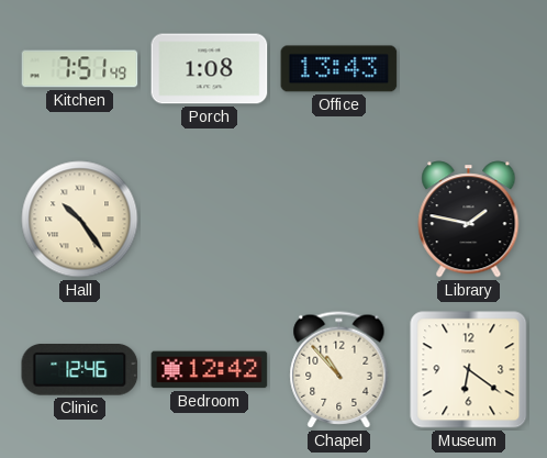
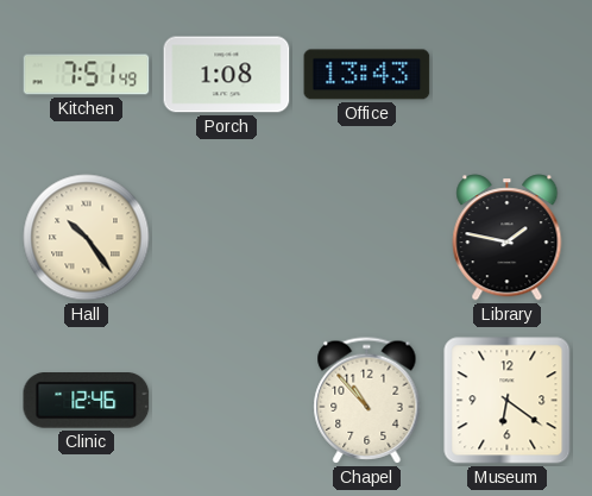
Bedroom: 12:42 -> none (210, 370)
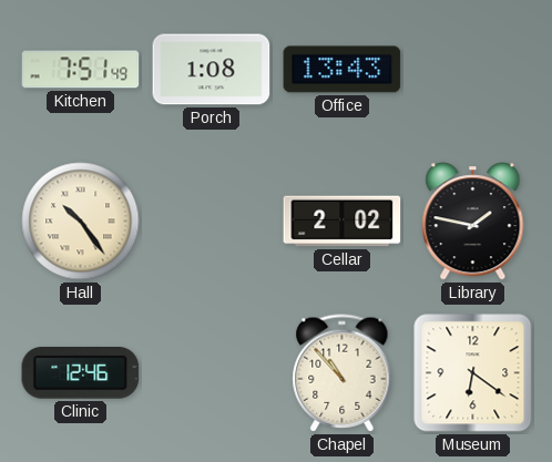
Cellar: none -> 2:02 (343, 222)
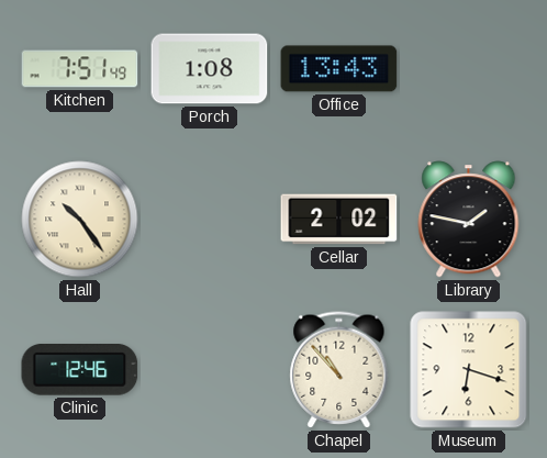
Museum: 6:21 -> 6:18 (469, 370)
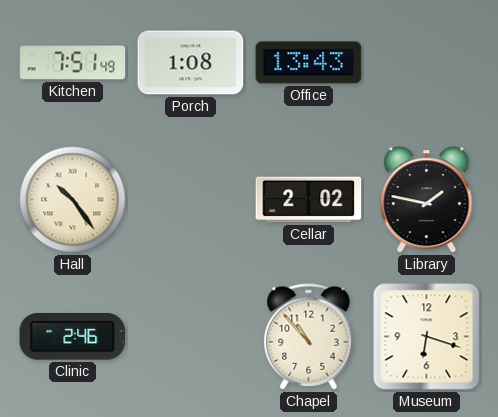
Clinic: 12:46 -> 2:46 (73, 337)
